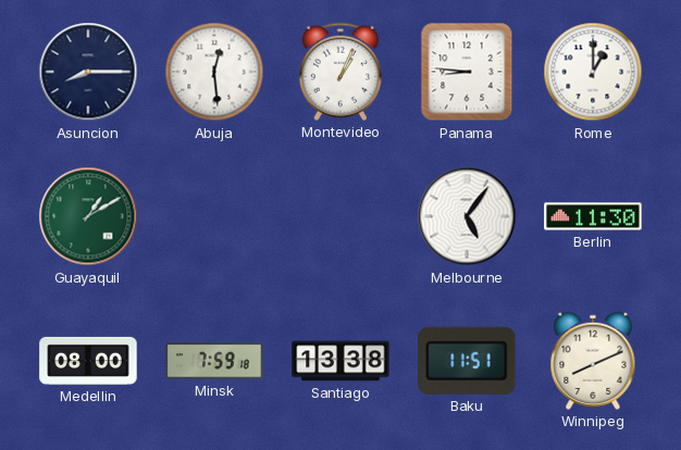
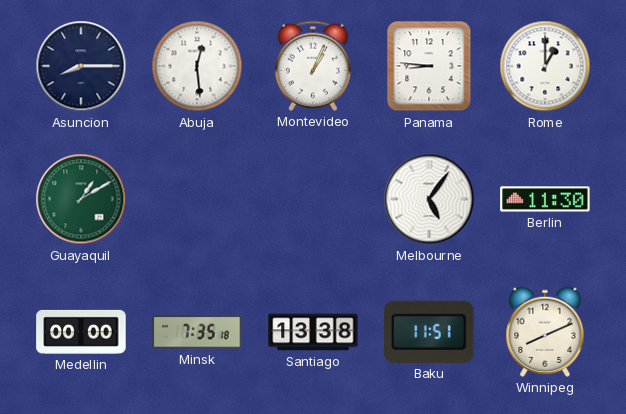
Medellin: 08:00 -> 00:00 (81, 332)
Minsk: 7:59 -> 7:35 (197, 332)
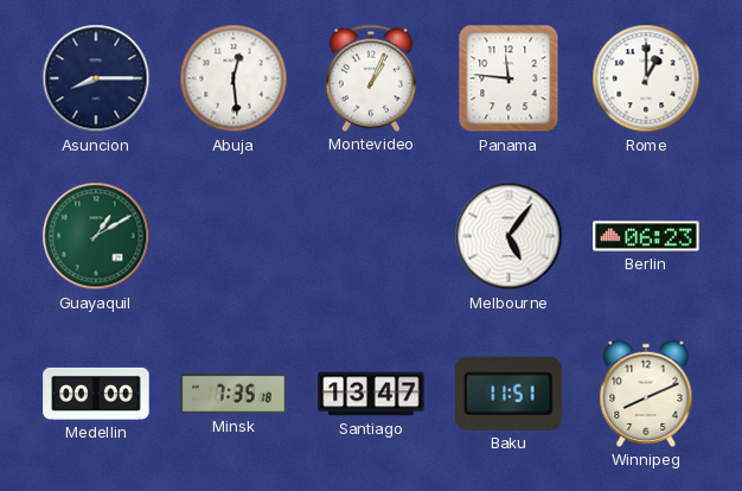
Panama: 8:46 -> 11:46 (508, 78)
Berlin: 11:30 -> 06:23 (646, 236)
Santiago: 13:38 -> 13:47 (371, 394)
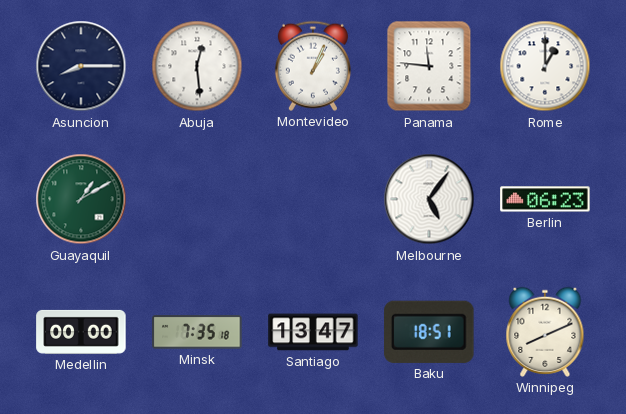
Baku: 11:51 -> 18:51 (429, 332)
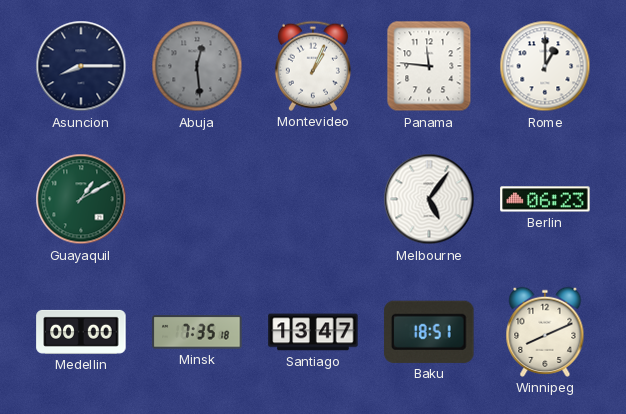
Abuja dial: white -> grey (197, 66)
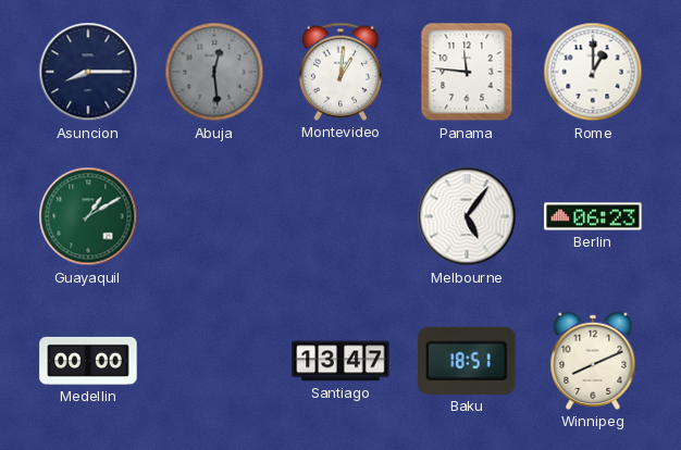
Montevideo: 1:04 -> 1:01 (340, 72)
Minsk: 7:35 -> none (197, 332)
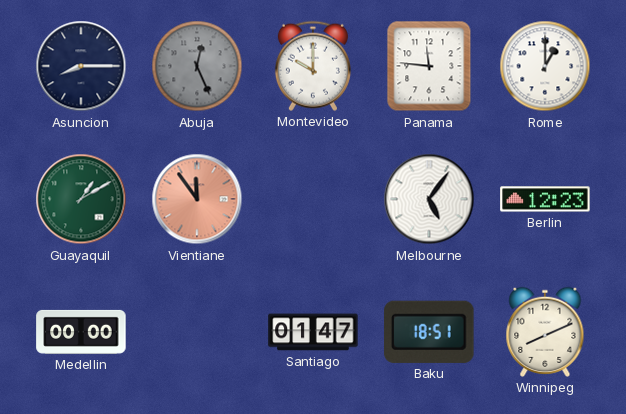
Abuja: 12:29 -> 12:26 (197, 66)
Montevideo: 1:01 -> 10:00 (313, 66)
Vientiane: none -> 11:54 (197, 199)
Berlin: 06:23 -> 12:23 (545, 199)
Santiago: 13:47 -> 01:47 (313, 332)
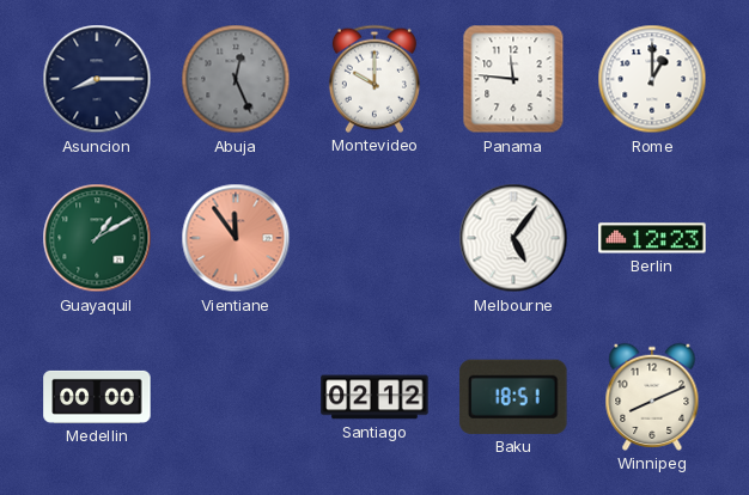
Santiago: 01:47 -> 02:12 (374, 397)
